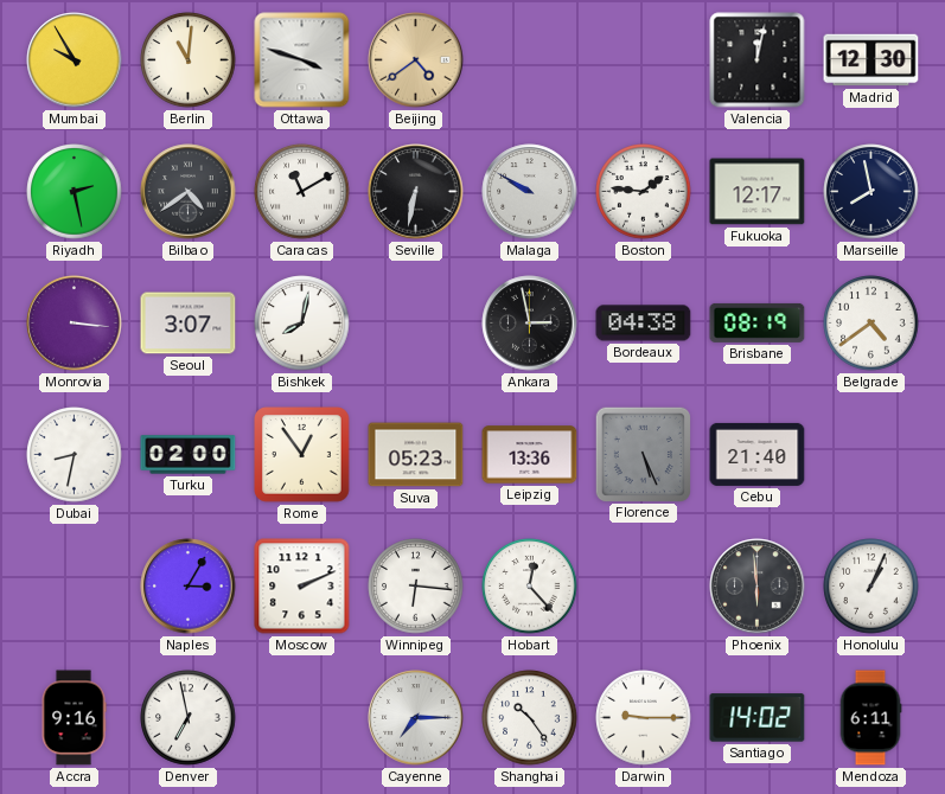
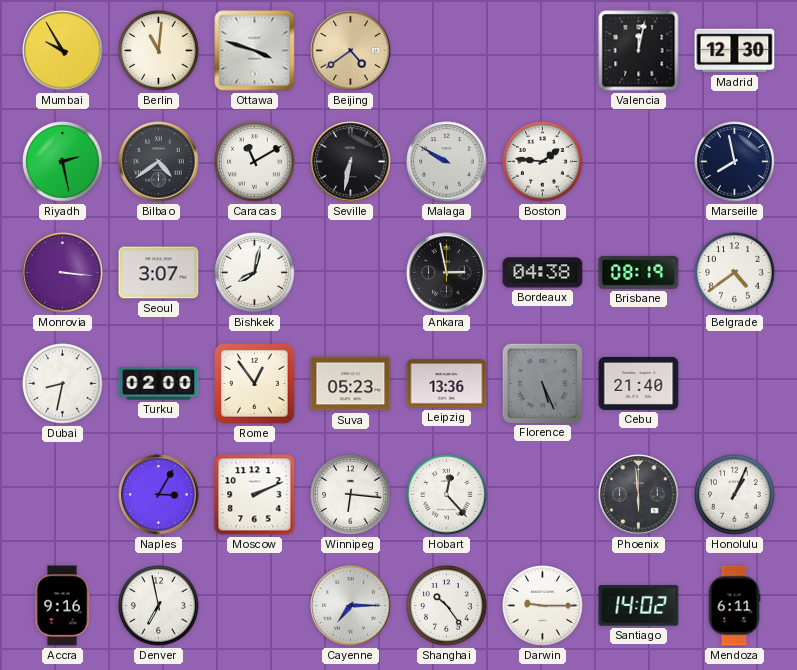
Fukuoka: 12:17 -> none (758, 192)
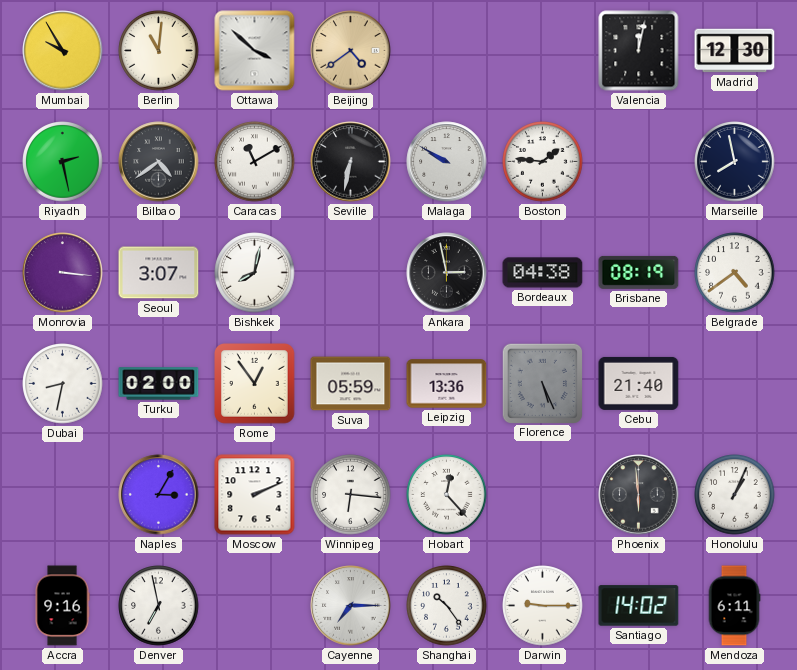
Ottawa: 3:48 -> 3:52 (255, 51)
Suva: 05:23 -> 05:59 (351, 384)
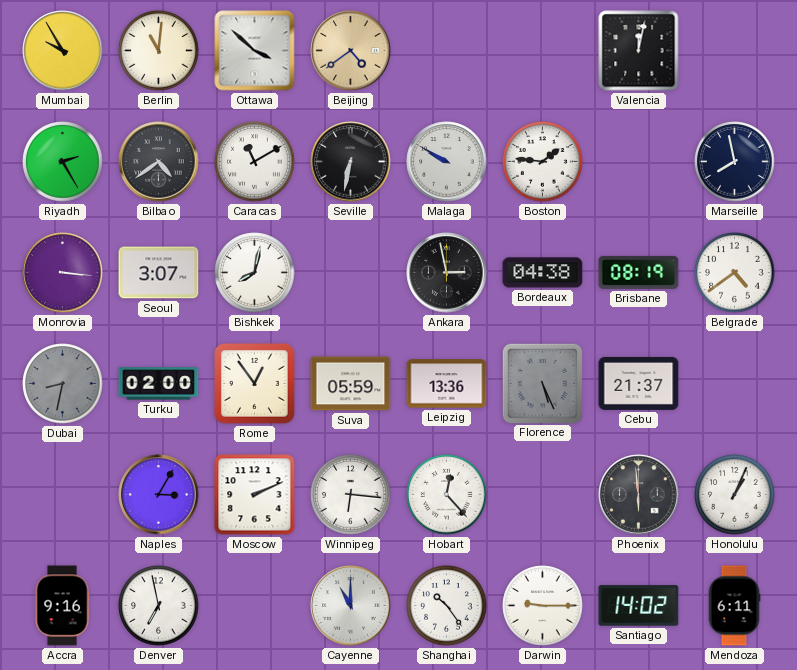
Madrid: 12:30 -> none (735, 51)
Riyadh: 2:28 -> 2:25 (63, 162)
Dubai dial: white -> grey (63, 384)
Cebu: 21:40 -> 21:37 (639, 383)
Cayenne: 7:15 -> 11:00 (351, 606)
